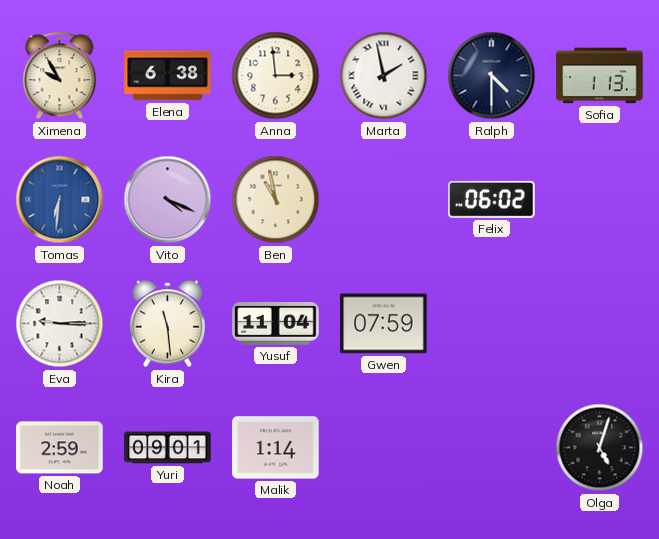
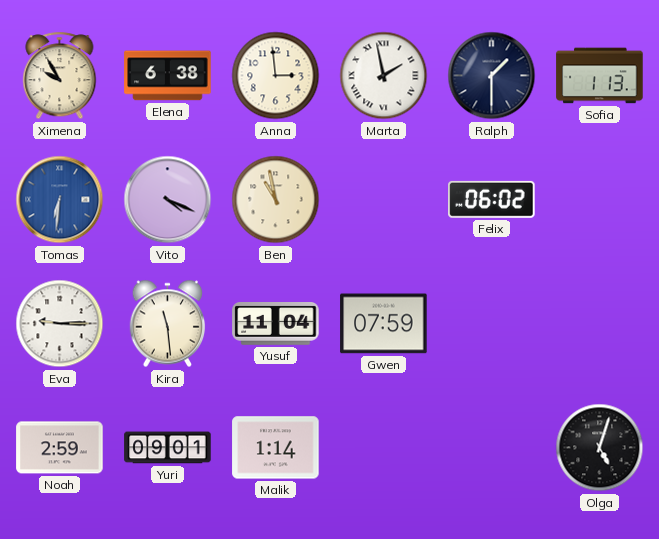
Ralph: 4:30 -> 1:30 (492, 76)
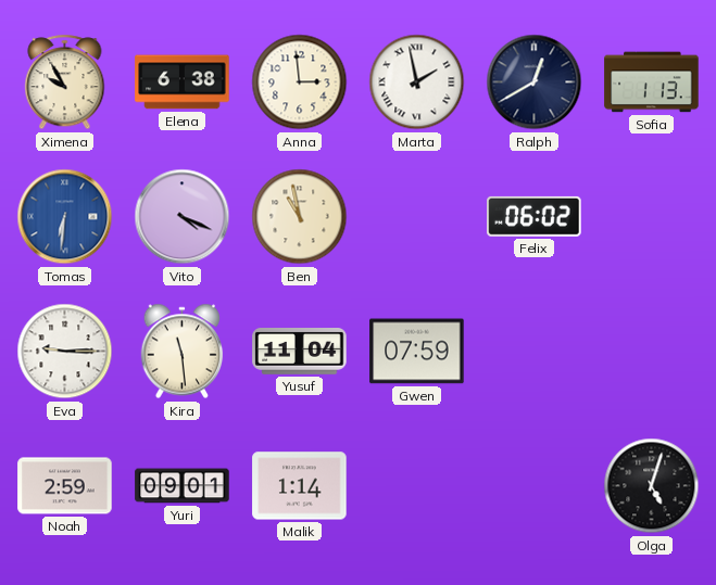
Ralph: 1:30 -> 12:40 (535, 82)
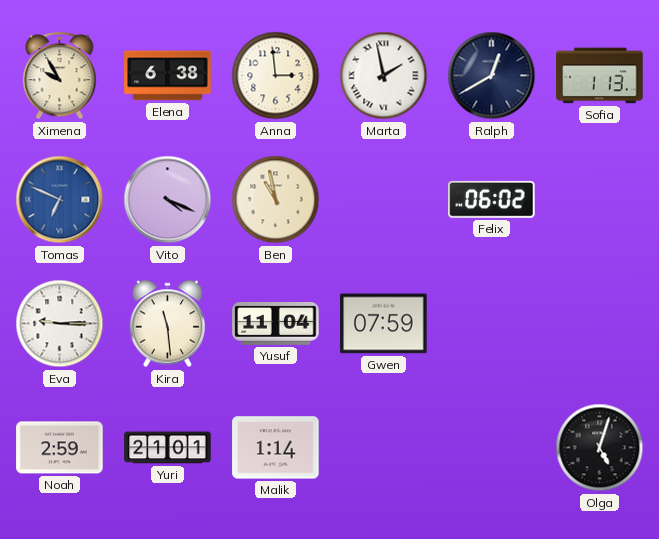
Tomas: 6:31 -> 6:49 (60, 200)
Yuri: 09:01 -> 21:01 (168, 448)
